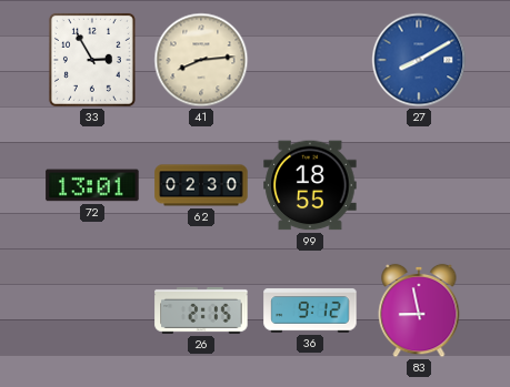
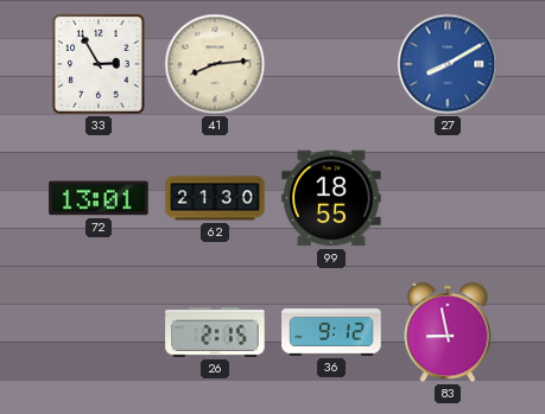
62: 02:30 -> 21:30 (215, 198)
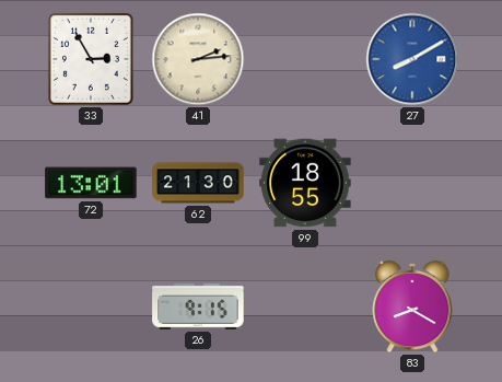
41: 8:14 -> 2:14 (198, 59)
26: 2:15 -> 9:15 (198, 306)
36: 9:12 -> none (331, 332)
83: 8:58 -> 8:20 (412, 306)
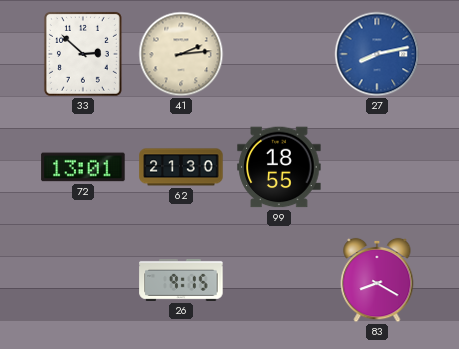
33: 2:55 -> 2:52 (83, 54)
27: 8:10 -> 8:13 (377, 54)
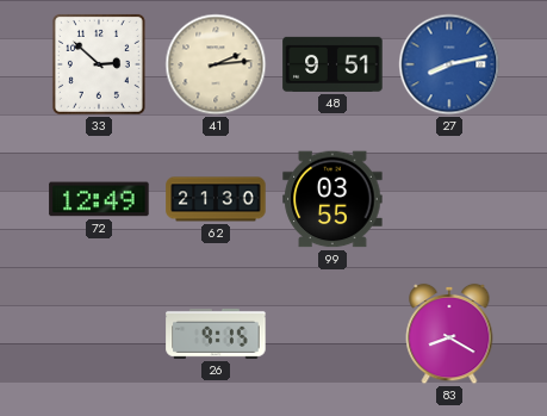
48: none -> 9:51 (332, 64)
72: 13:01 -> 12:49 (99, 199)
99: 18:55 -> 03:55 (332, 199)
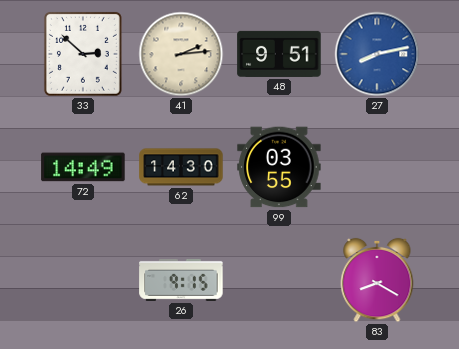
72: 12:49 -> 14:49 (83, 167)
62: 21:30 -> 14:30 (181, 167)
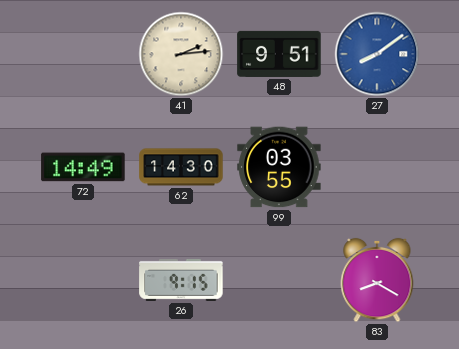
33: 2:52 -> none (83, 54)
27: 8:13 -> 8:09 (377, 54)
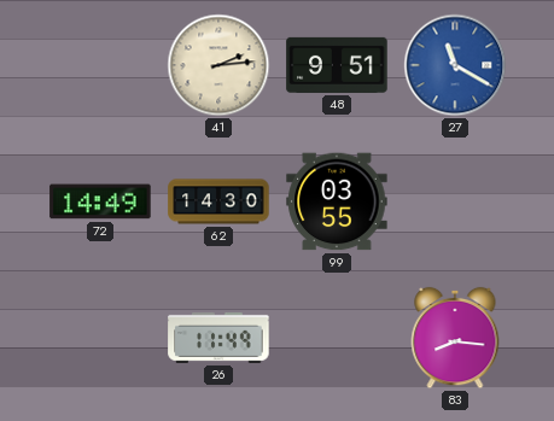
27: 8:09 -> 11:20 (455, 65)
26: 9:15 -> 11:49 (218, 338)
83: 8:20 -> 8:16 (455, 338)
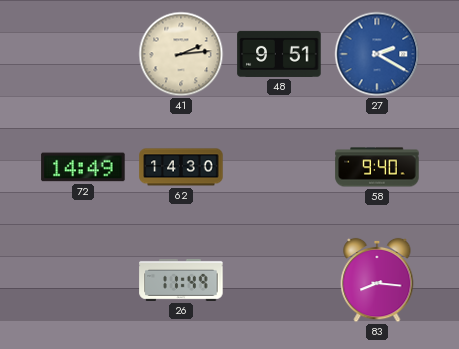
27: 11:20 -> 2:20 (377, 54)
99: 03:55 -> none (337, 201)
58: none -> 9:40 (377, 167)
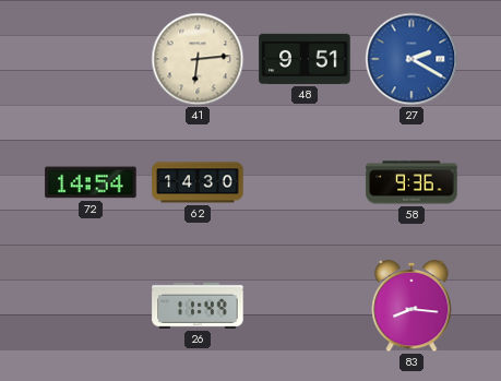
41: 2:14 -> 6:14 (198, 59)
72: 14:49 -> 14:54 (91, 182)
58: 9:40 -> 9:36 (411, 182)
